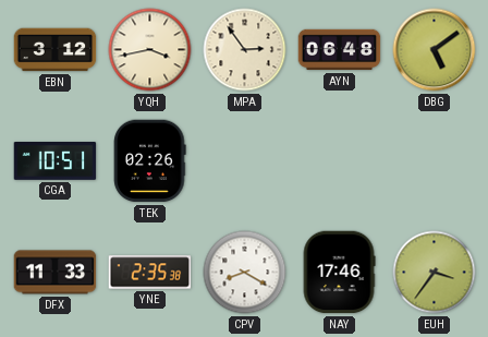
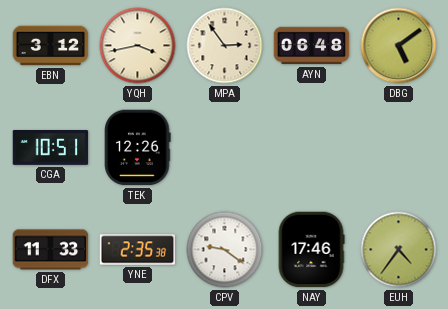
TEK: 02:26 -> 12:26 (138, 148)
CPV: 8:20 -> 9:21 (225, 250)
EUH: 3:36 -> 4:36 (399, 250)
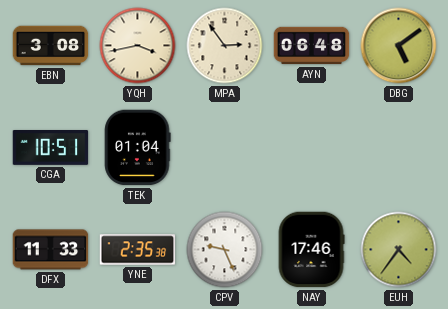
EBN: 3:12 -> 3:08 (51, 46)
TEK: 12:26 -> 01:04 (138, 148)
CPV: 9:21 -> 9:26 (225, 250)
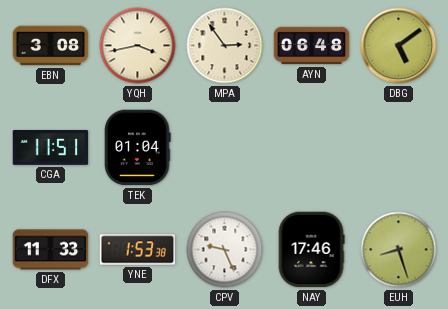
CGA: 10:51 -> 11:51 (51, 148)
YNE: 2:35 -> 1:53 (138, 250)
EUH: 4:36 -> 8:27 (399, 250)
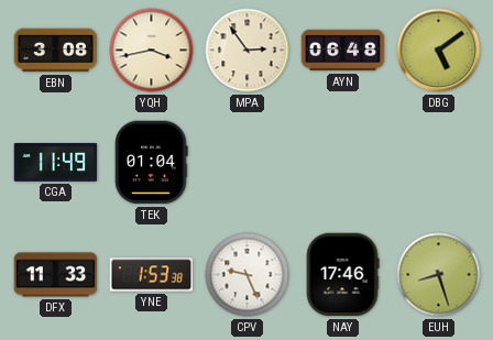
CGA: 11:51 -> 11:49 (56, 163)
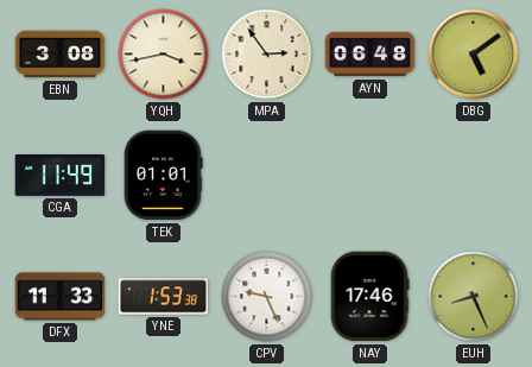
TEK: 01:04 -> 01:01 (164, 176)
EUH: 8:27 -> 8:26 (474, 297)
